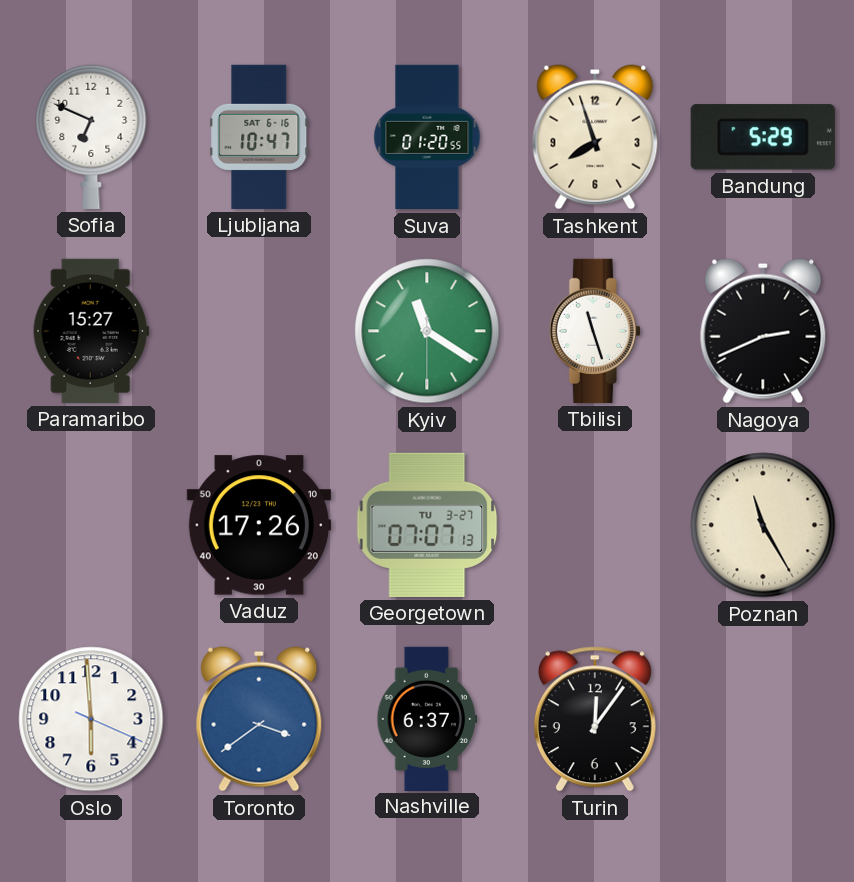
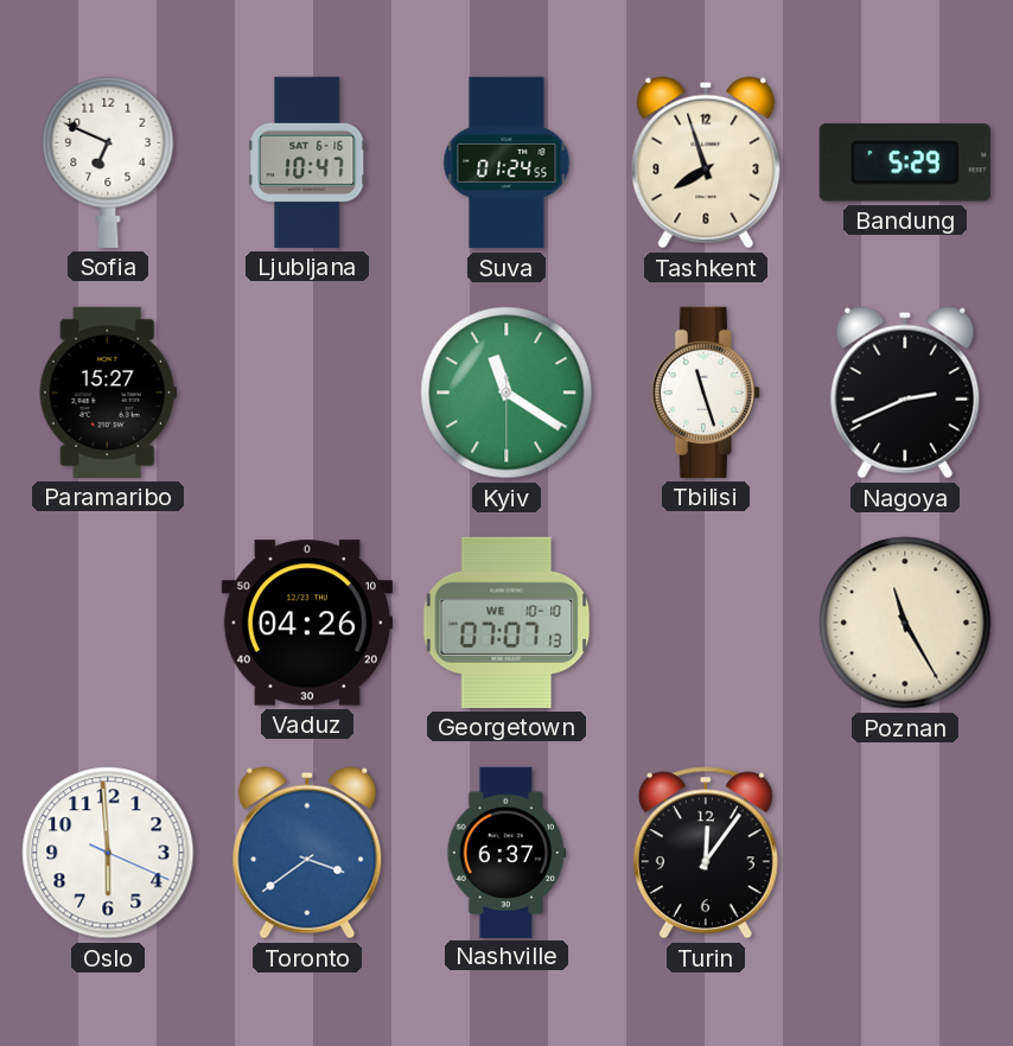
Suva: 01:20 -> 01:24 (507, 162)
Vaduz: 17:26 -> 04:26 (307, 623)
Georgetown date: TU 3-27 -> WE 10-10 (507, 623)
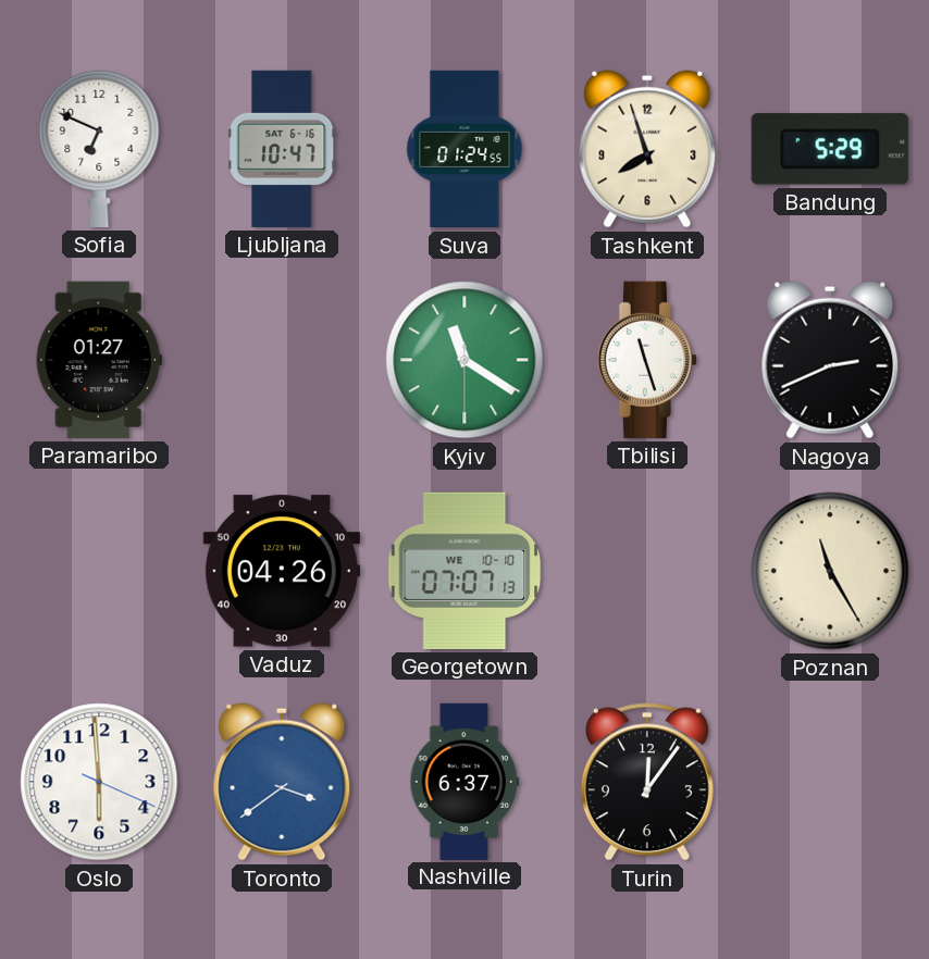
Paramaribo: 15:27 -> 01:27 (99, 360)
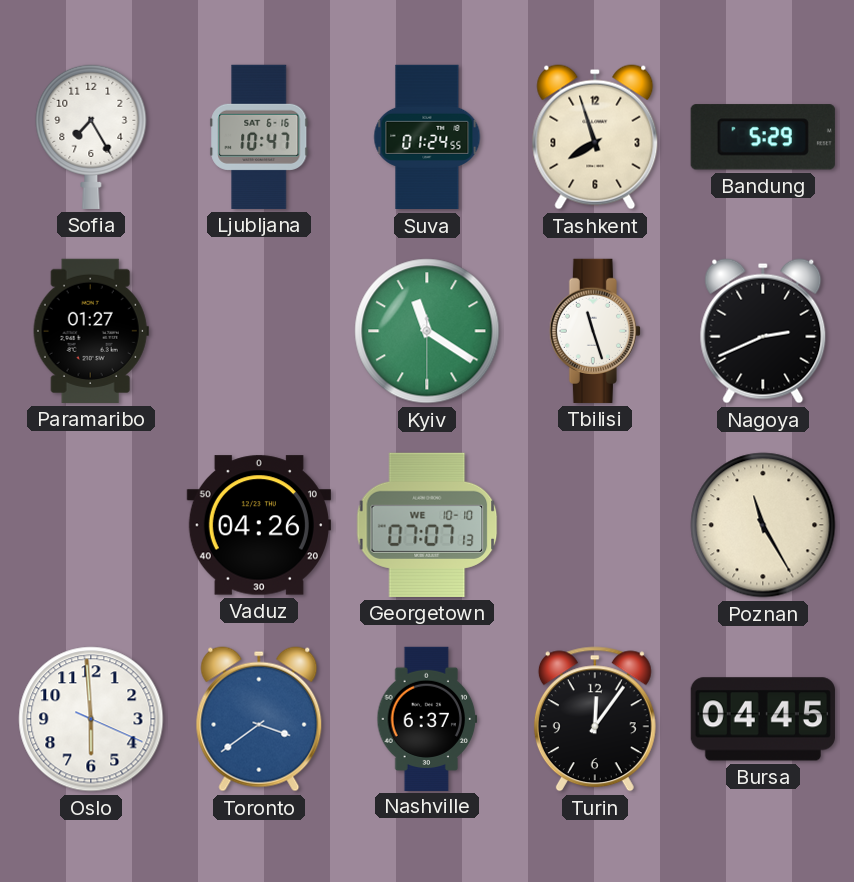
Sofia: 6:49 -> 7:25 (91, 136)
Bursa: none -> 04:45 (763, 719)
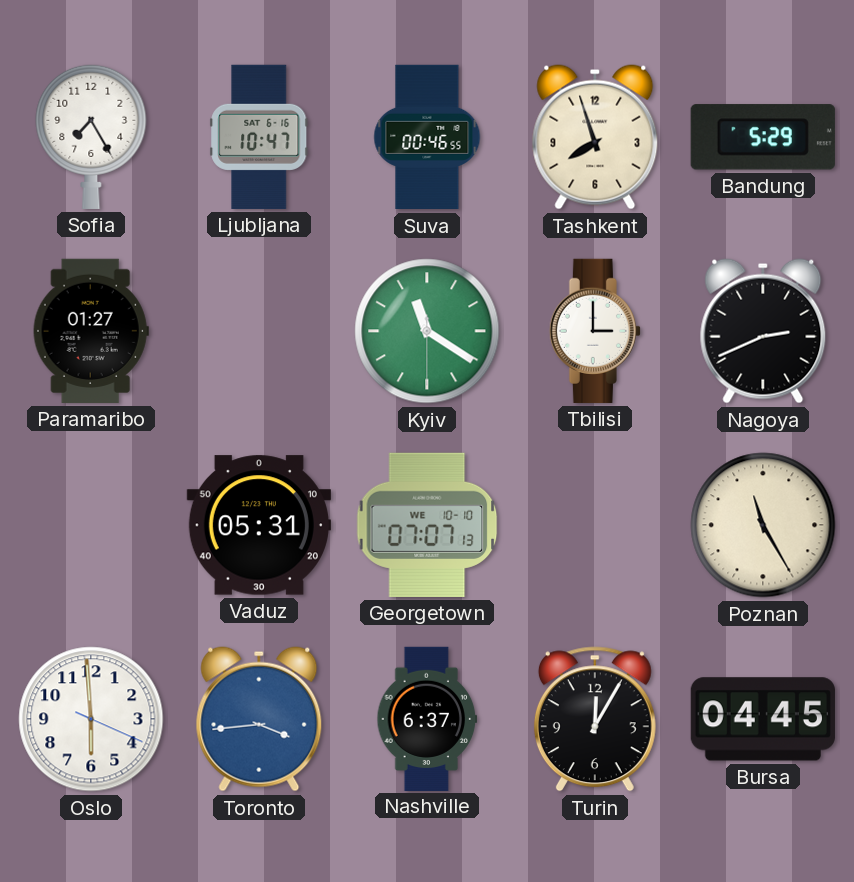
Suva: 01:24 -> 00:46 (427, 137)
Tbilisi: 11:27 -> 3:00 (595, 331)
Vaduz: 04:26 -> 05:31 (259, 525)
Toronto: 3:39 -> 3:44 (259, 719)
Turin: 12:06 -> 12:05 (595, 719)
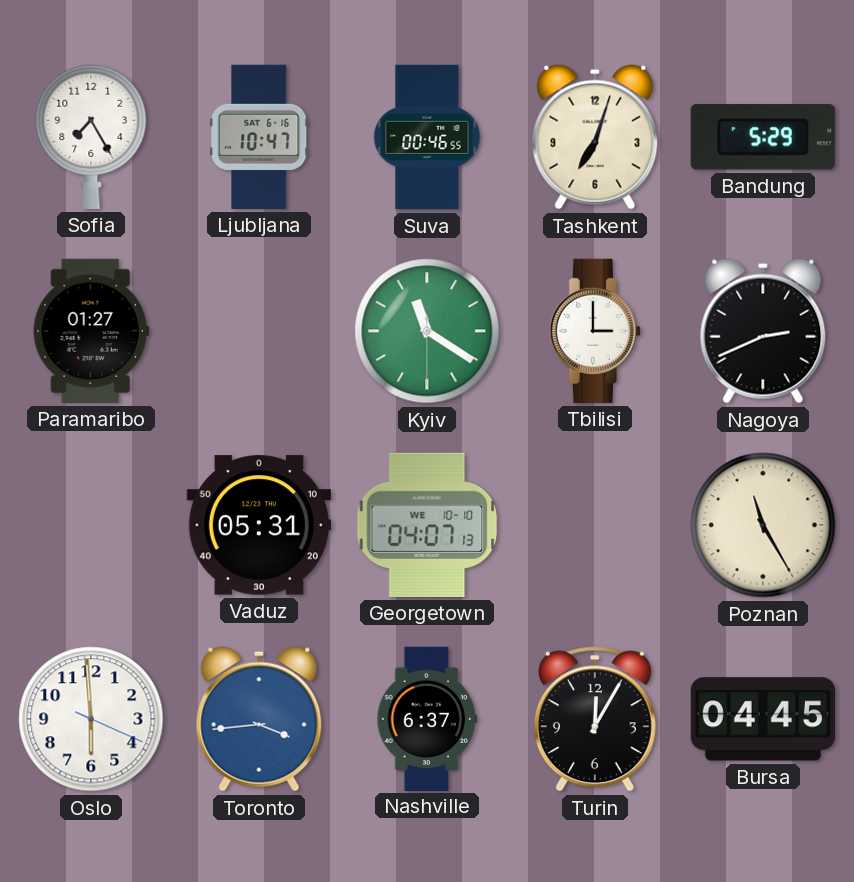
Tashkent: 7:57 -> 7:03 (595, 137)
Georgetown: 07:07 -> 04:07 (427, 525)
